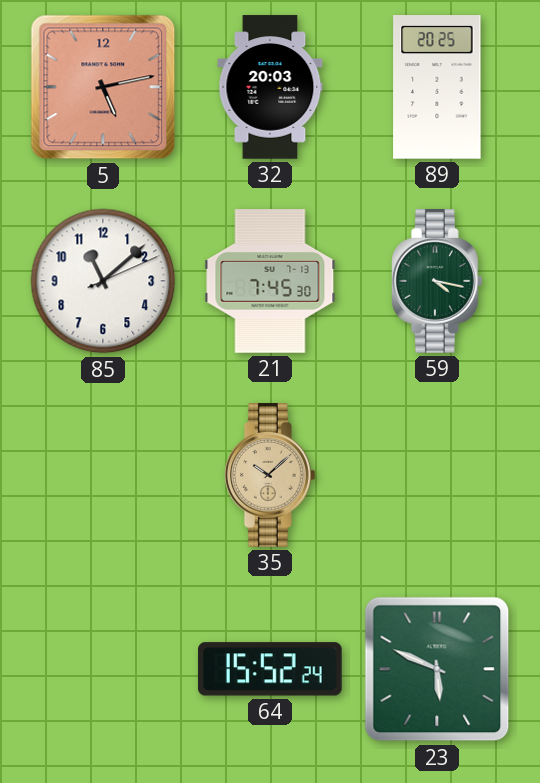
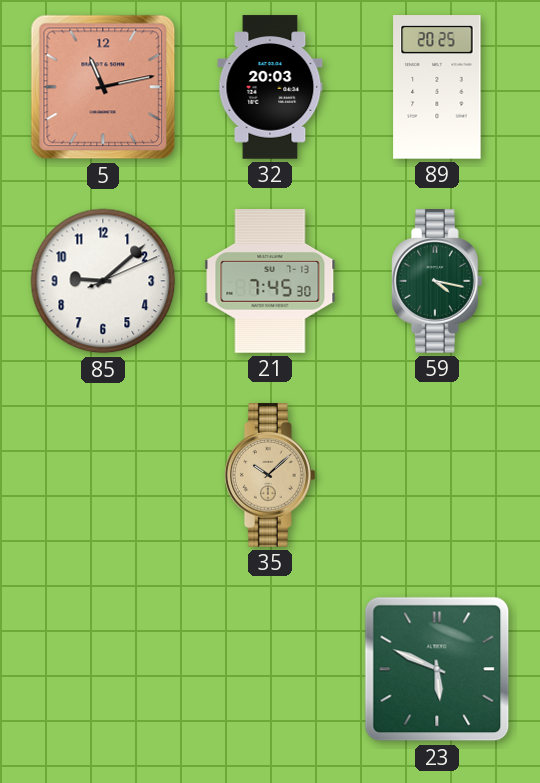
5: 5:13 -> 11:13 (103, 87)
85: 11:08 -> 9:08 (103, 281)
64: 15:52 -> none (271, 669)
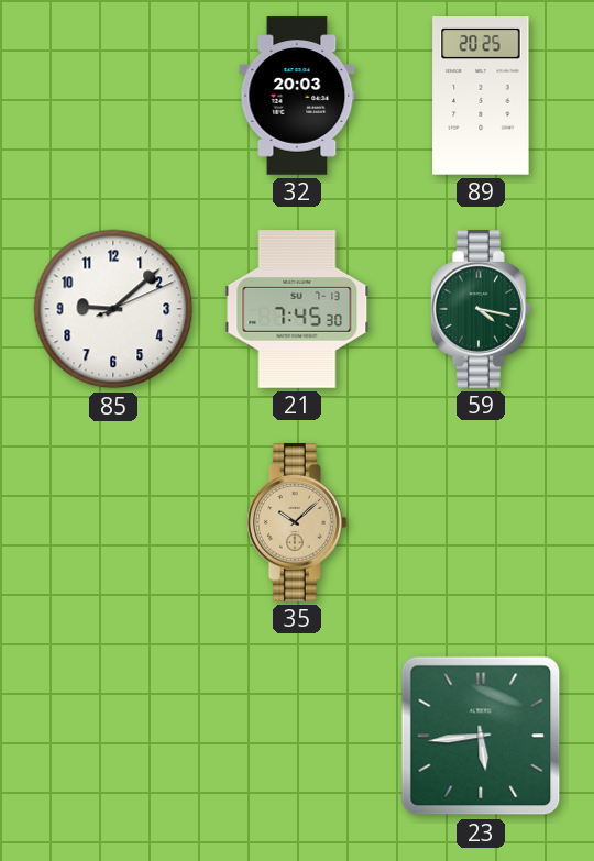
5: 11:13 -> none (103, 87)
23: 5:49 -> 5:44 (481, 736)
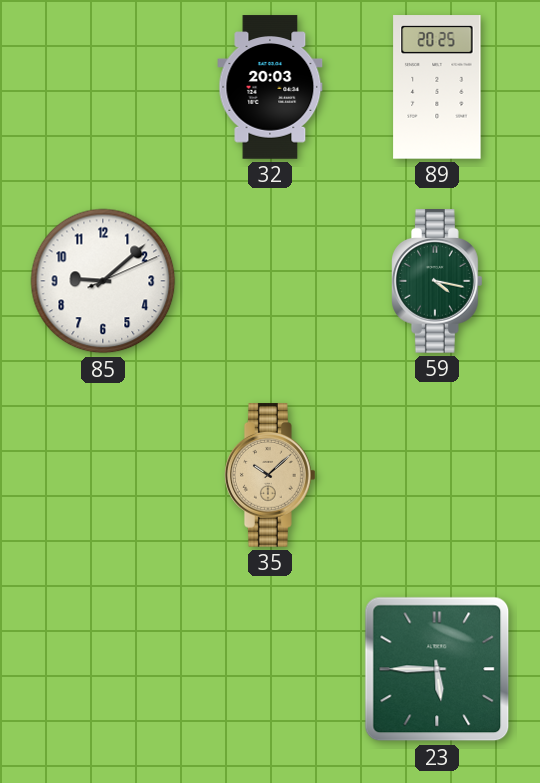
21: 7:45 -> none (297, 309)
23: 5:44 -> 5:45 (437, 669)
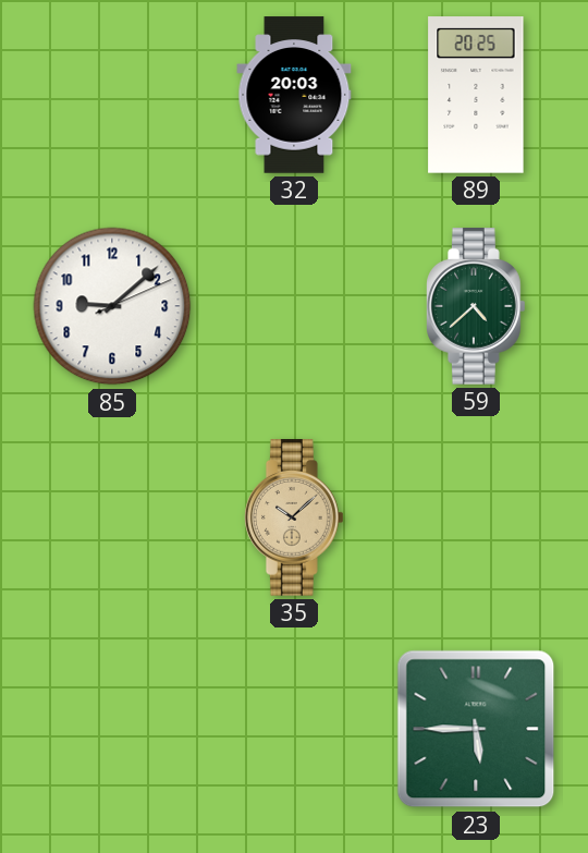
59: 4:17 -> 4:38 (477, 306)
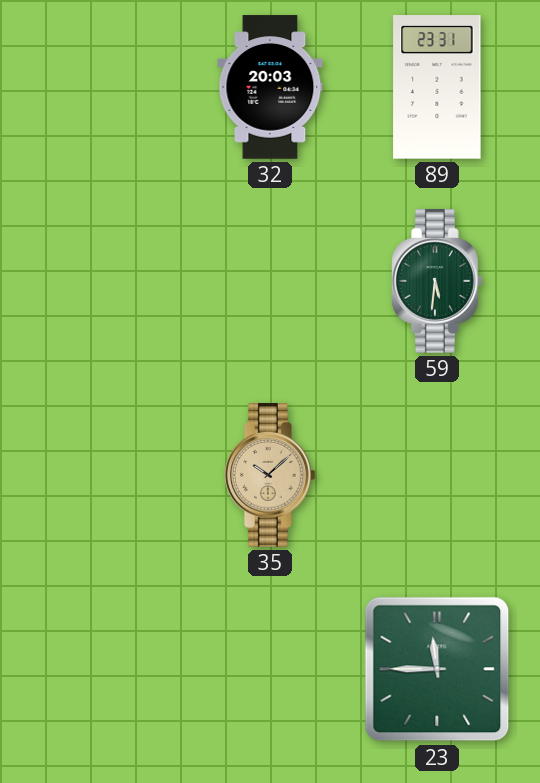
89: 20:25 -> 23:31 (437, 87)
85: 9:08 -> none (112, 306)
59: 4:38 -> 5:31 (438, 281)
23: 5:45 -> 11:45 (437, 669)
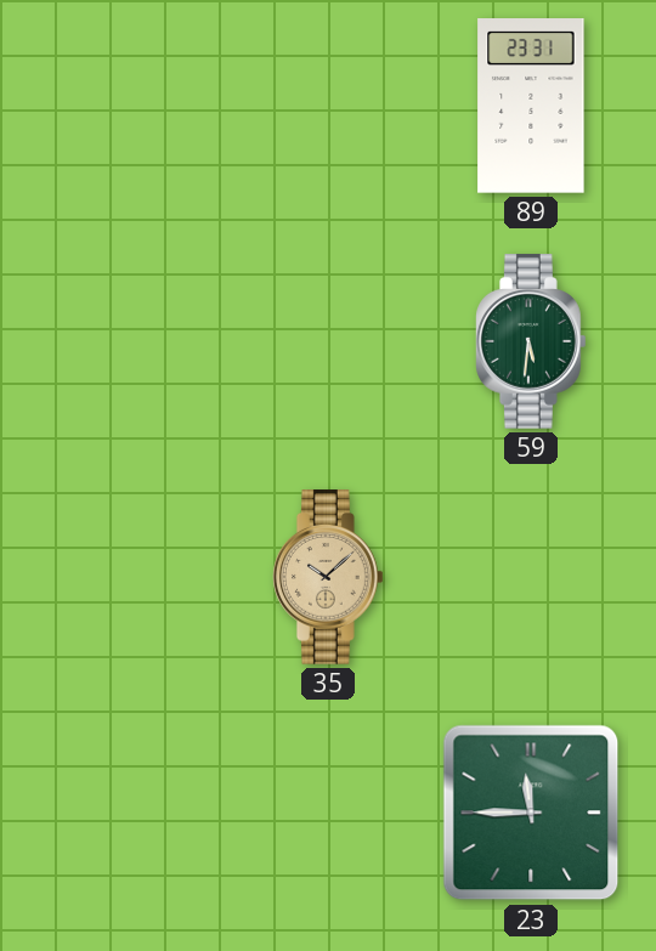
32: 20:03 -> none (270, 87)
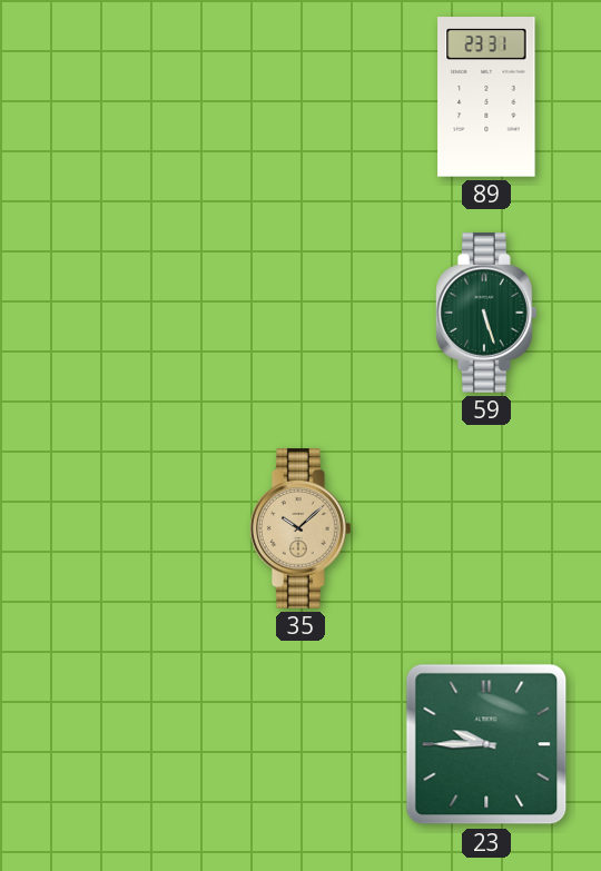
59: 5:31 -> 5:27 (487, 313)
23: 11:45 -> 9:45 (486, 744)
